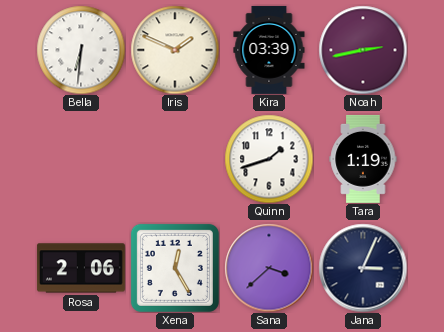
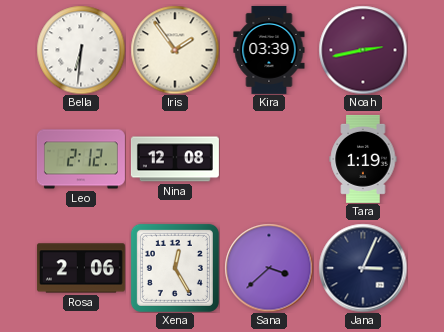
Iris: 1:49 -> 1:54 (175, 50)
Leo: none -> 2:12 (81, 159)
Nina: none -> 12:08 (175, 159)
Quinn: 1:42 -> none (269, 159)
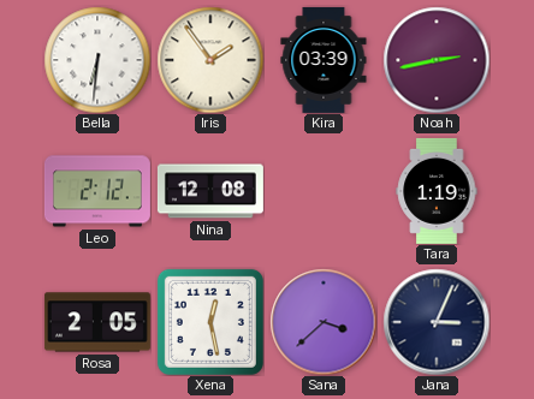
Rosa: 2:06 -> 2:05 (97, 322)
Xena: 12:25 -> 12:28 (210, 322)
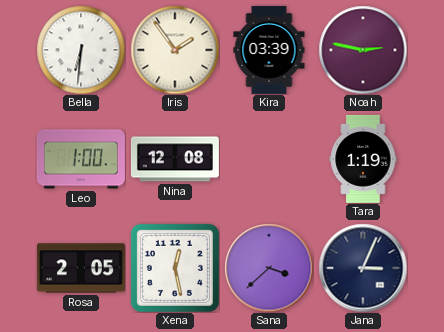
Noah: 2:43 -> 2:47 (363, 50)
Leo: 2:12 -> 1:00 (81, 159)
